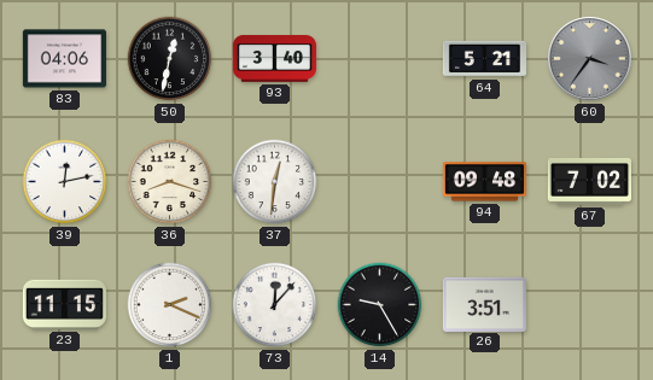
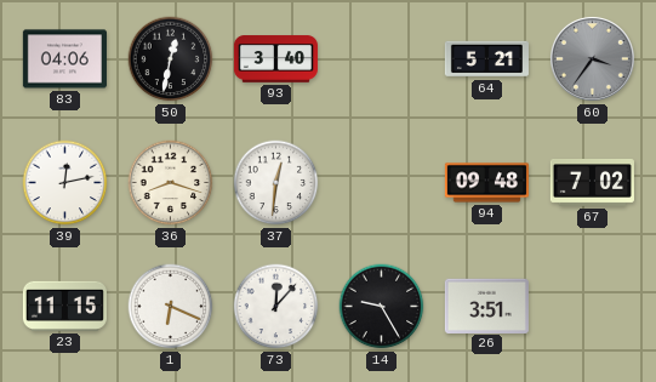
1: 2:19 -> 6:19 (171, 307)
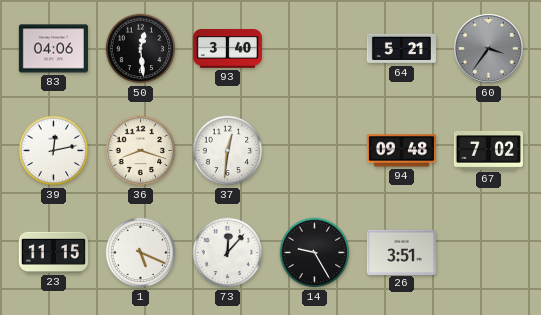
50: 12:32 -> 12:29 (141, 49)
1: 6:19 -> 5:19 (141, 253)
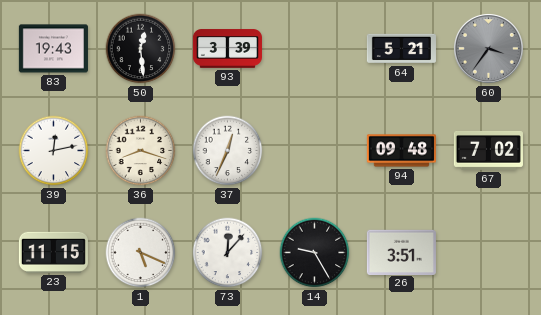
83: 04:06 -> 19:43 (53, 49)
93: 3:40 -> 3:39 (227, 49)
37: 12:31 -> 12:34 (228, 151)
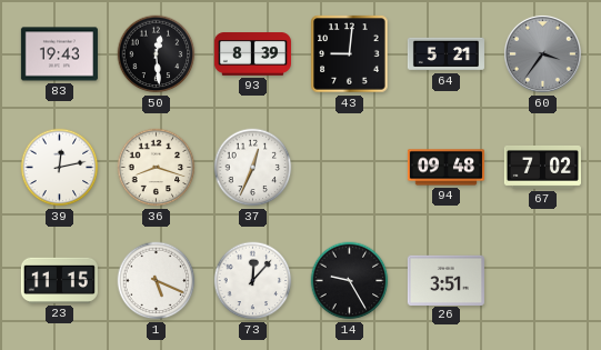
93: 3:39 -> 8:39 (252, 54)
43: none -> 9:01 (350, 54)
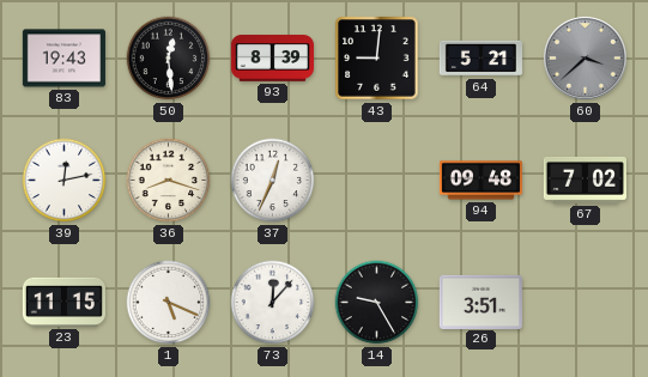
60: 3:36 -> 3:38 (585, 57)
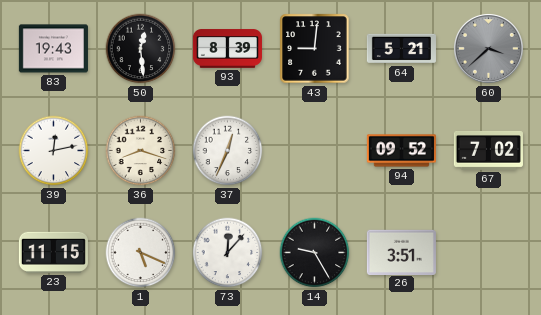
94: 09:48 -> 09:52 (401, 151)
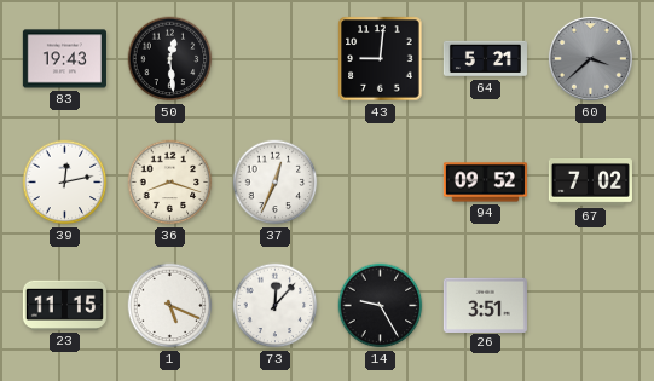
93: 8:39 -> none (227, 49)
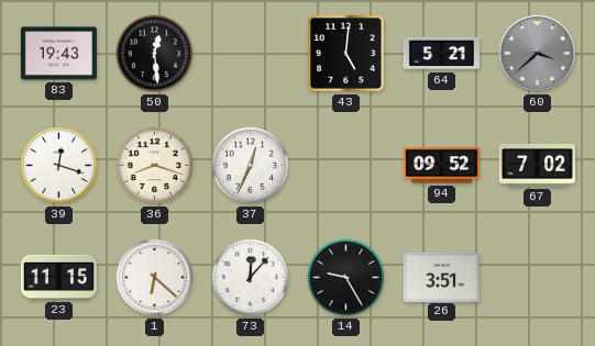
43: 9:01 -> 5:01 (346, 54)
39: 12:13 -> 12:18 (59, 166)
1: 5:19 -> 6:22 (155, 278)
